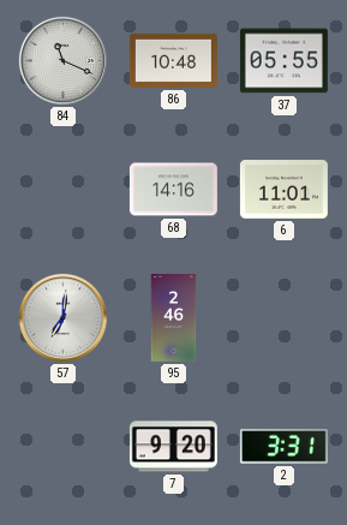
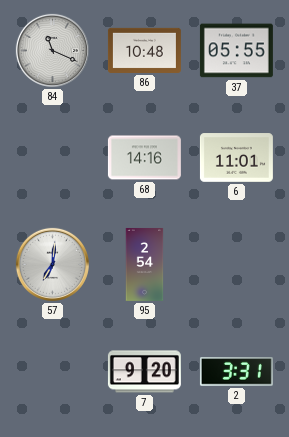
95: 2:46 -> 2:54 (145, 264)
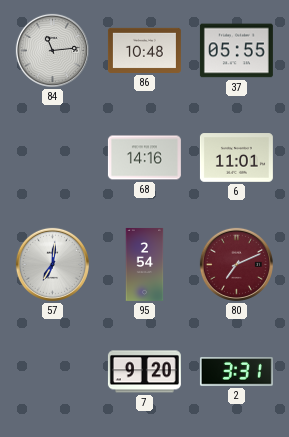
84: 11:19 -> 11:14 (52, 50)
80: none -> 7:11 (236, 264)
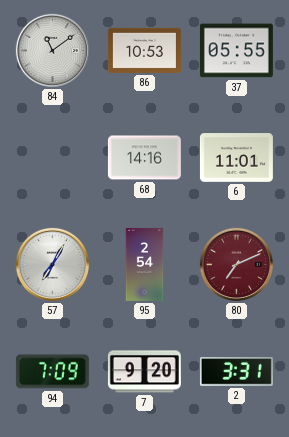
84: 11:14 -> 11:09 (52, 50)
86: 10:48 -> 10:53 (144, 50)
57: 7:01 -> 7:05 (52, 264)
94: none -> 7:09 (52, 372)
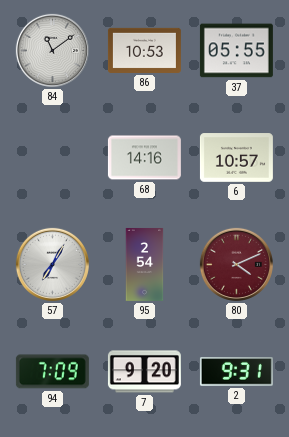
6: 11:01 -> 10:57 (236, 158)
80: 7:11 -> 4:11 (236, 264)
2: 3:31 -> 9:31 (236, 372)
